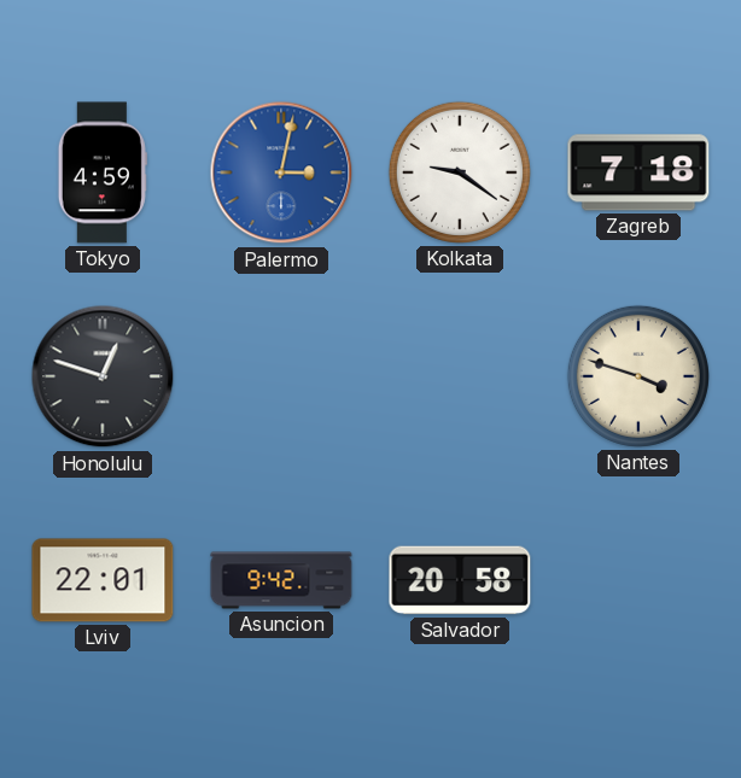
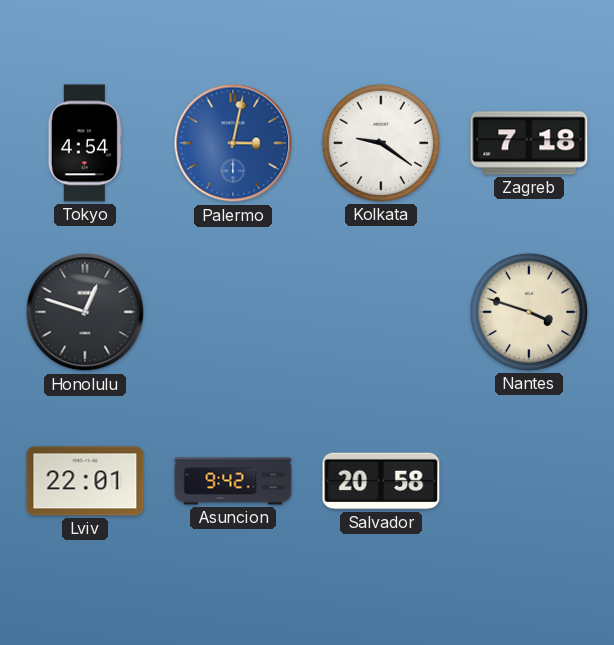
Tokyo: 4:59 -> 4:54 (85, 143)
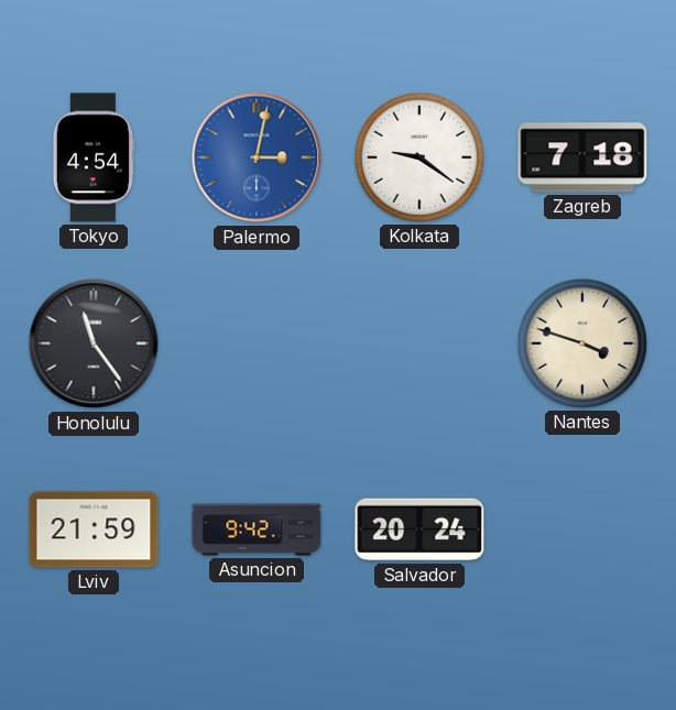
Honolulu: 12:48 -> 11:24 (94, 343)
Lviv: 22:01 -> 21:59 (94, 529)
Salvador: 20:58 -> 20:24 (419, 529)
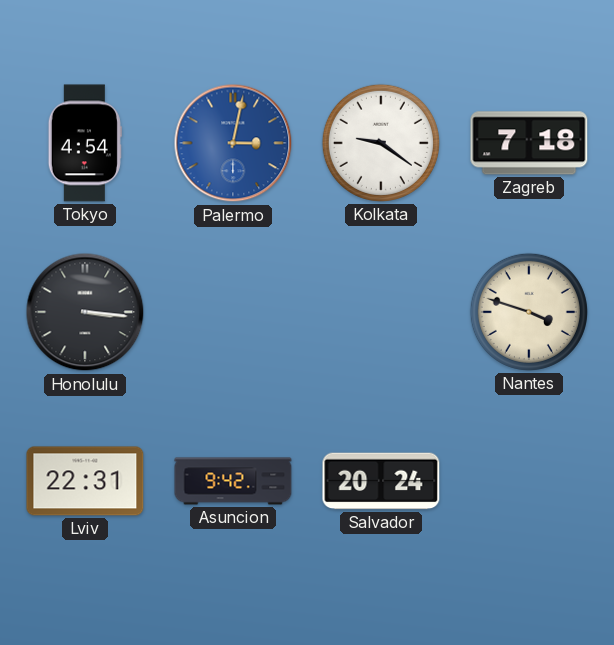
Honolulu: 11:24 -> 3:16 (85, 312)
Lviv: 21:59 -> 22:31 (85, 481)
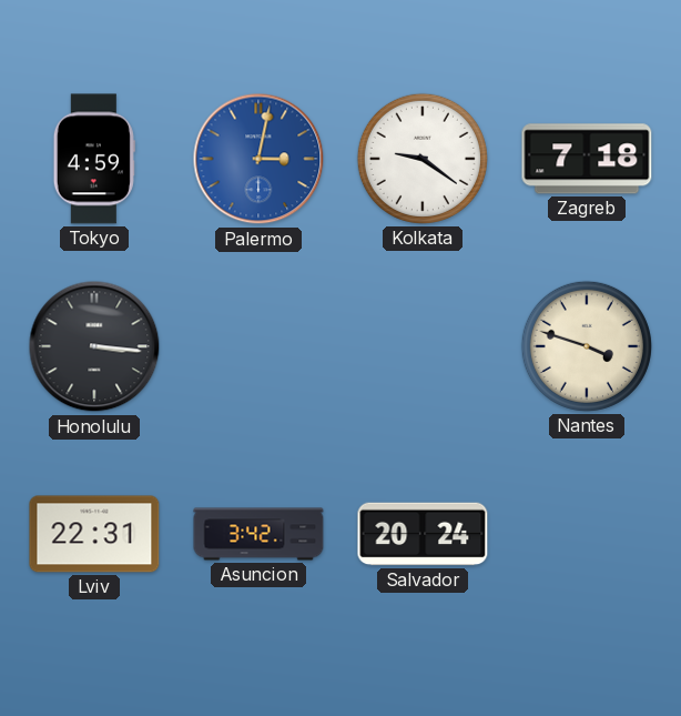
Tokyo: 4:54 -> 4:59 (94, 159)
Asuncion: 9:42 -> 3:42 (258, 534)
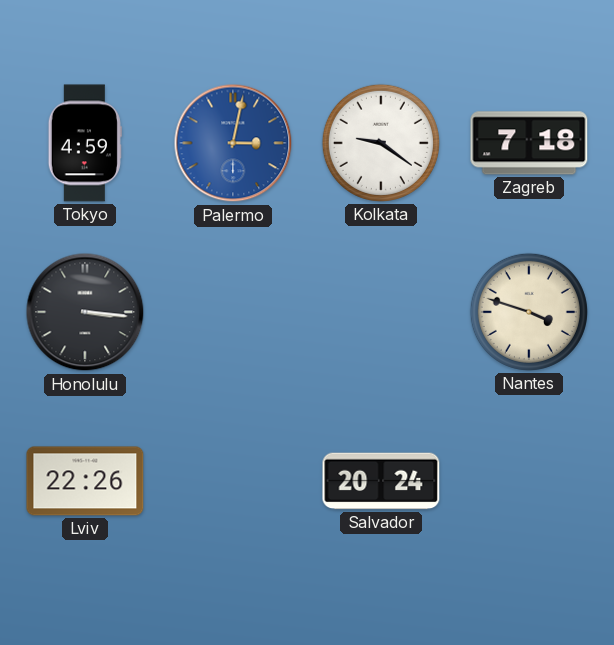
Lviv: 22:31 -> 22:26 (85, 481)
Asuncion: 3:42 -> none (258, 534)
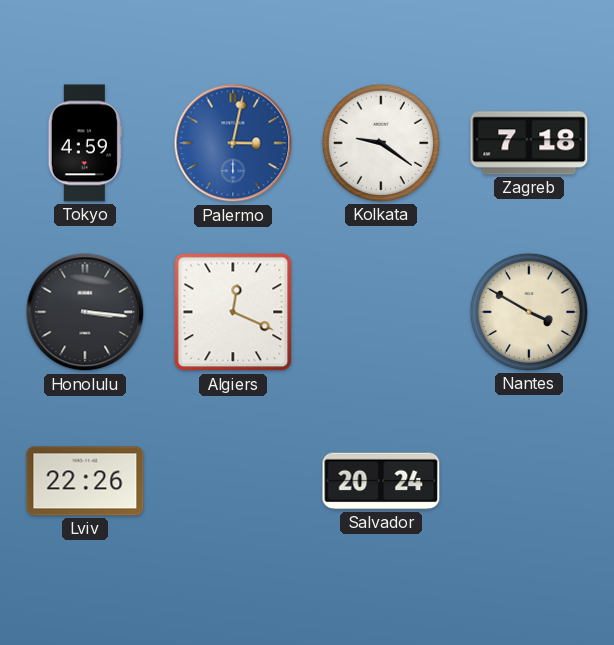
Algiers: none -> 12:19 (233, 312)
Nantes: 3:48 -> 3:50 (529, 312)
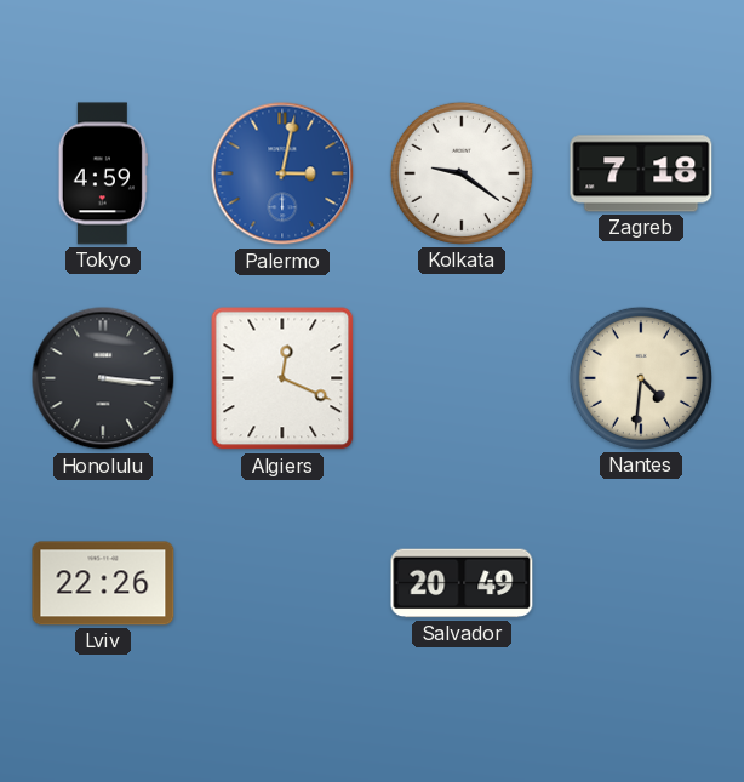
Nantes: 3:50 -> 4:31 (641, 378)
Salvador: 20:24 -> 20:49 (462, 583)
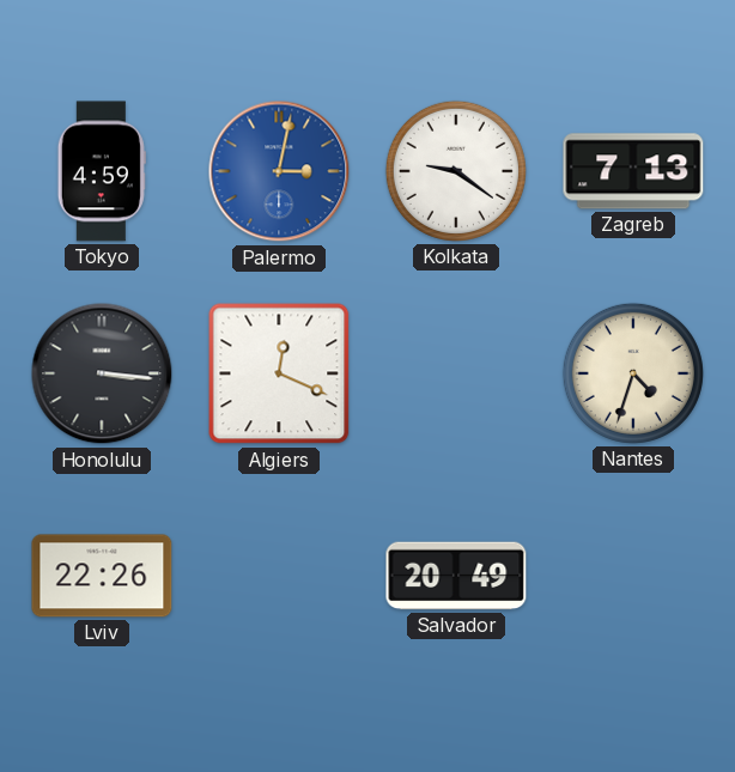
Zagreb: 7:18 -> 7:13 (633, 171)
Nantes: 4:31 -> 4:33 (633, 373)
